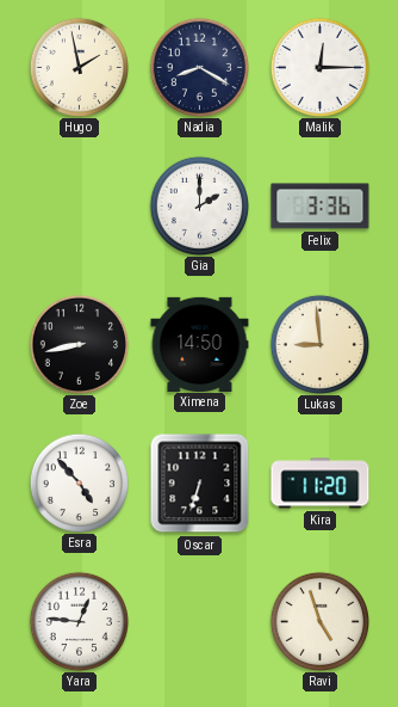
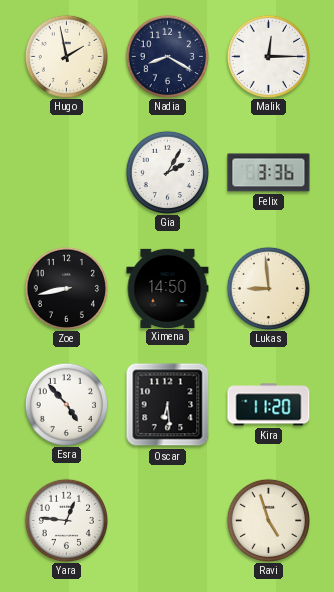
Gia: 2:00 -> 2:05 (167, 172)
Oscar: 6:33 -> 6:29 (168, 405)
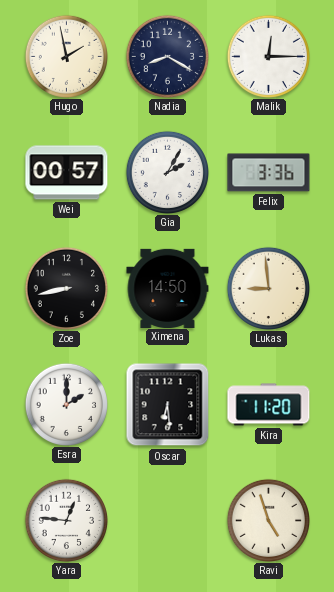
Wei: none -> 00:57 (67, 173)
Esra: 4:53 -> 2:00 (66, 404)
